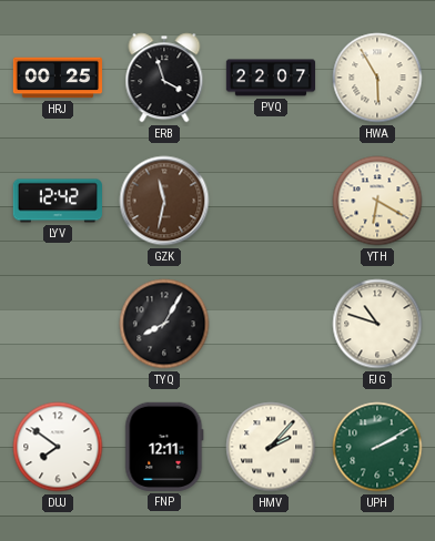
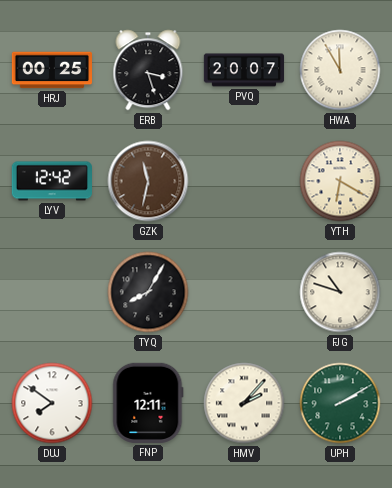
ERB: 3:57 -> 3:27 (148, 70)
PVQ: 22:07 -> 20:07 (244, 70)
HWA: 5:55 -> 11:55 (340, 70)
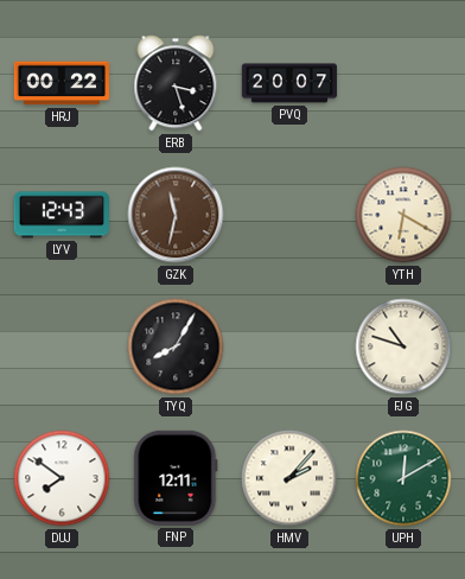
HRJ: 00:25 -> 00:22 (62, 83)
HWA: 11:55 -> none (340, 70)
LYV: 12:42 -> 12:43 (60, 215)
UPH: 2:10 -> 12:10 (403, 478)
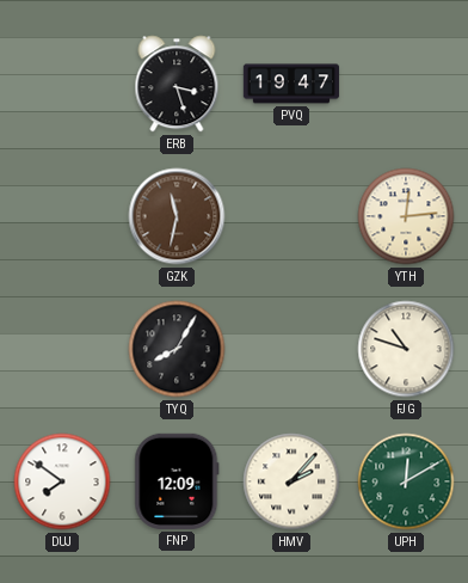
HRJ: 00:22 -> none (62, 83)
PVQ: 20:07 -> 19:47 (291, 84)
LYV: 12:43 -> none (60, 215)
YTH: 6:20 -> 12:14 (406, 216)
FNP: 12:11 -> 12:09 (177, 481)
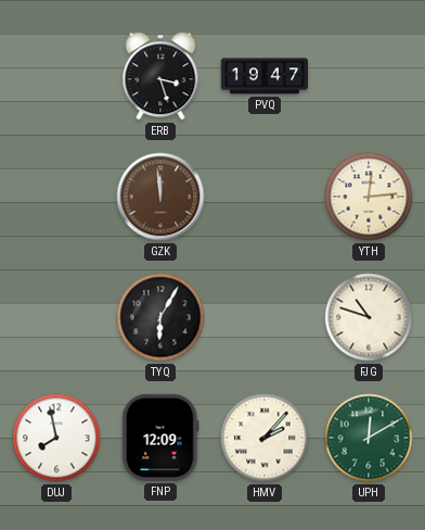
GZK: 11:32 -> 11:59 (160, 197)
TYQ: 8:05 -> 6:05 (160, 317)
DUJ: 7:51 -> 7:58 (56, 438)
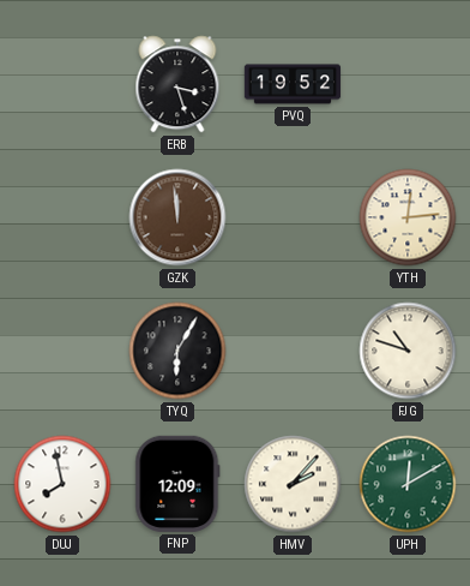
PVQ: 19:47 -> 19:52 (293, 84)
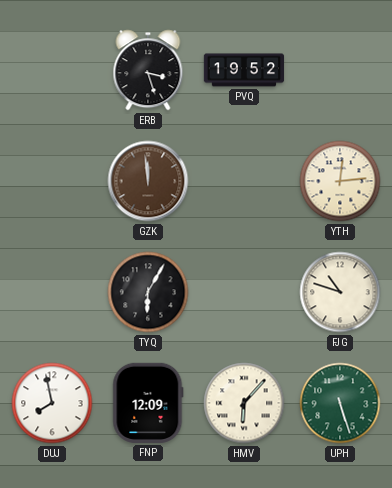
HMV: 2:07 -> 6:07 (244, 403)
UPH: 12:10 -> 5:27 (340, 403)
